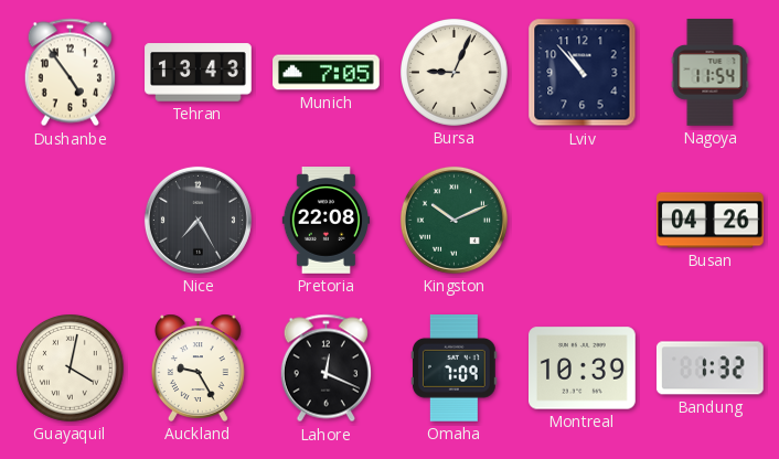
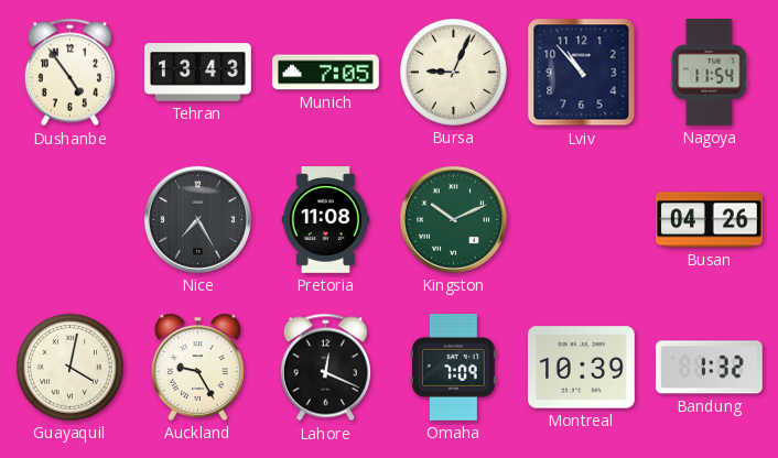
Pretoria: 22:08 -> 11:08 (325, 220)
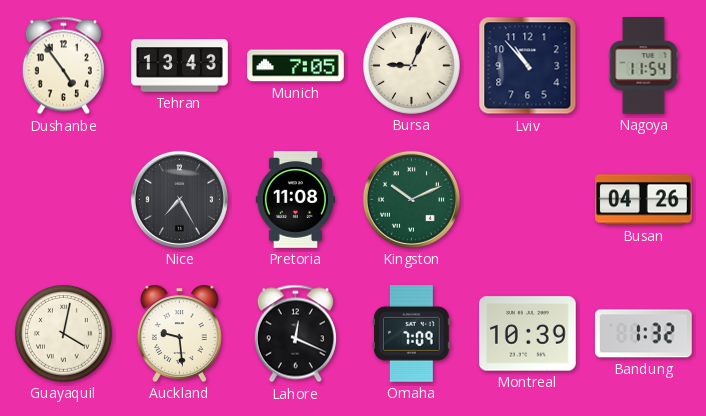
Auckland: 9:25 -> 9:29 (179, 333)
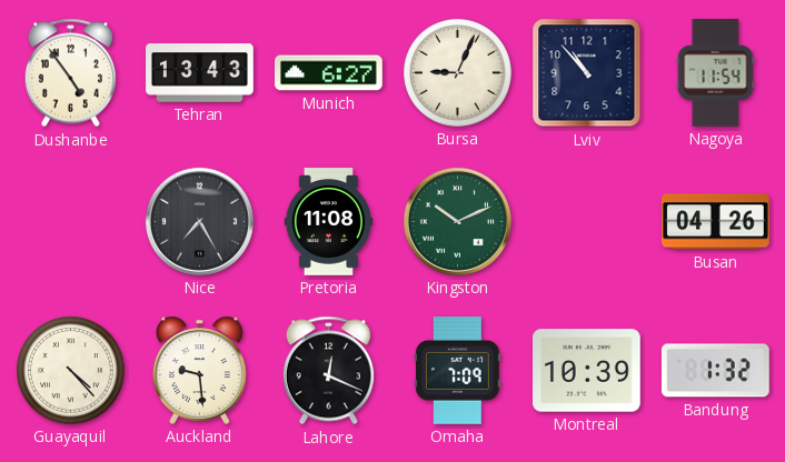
Munich: 7:05 -> 6:27 (329, 73)
Guayaquil: 4:02 -> 4:23 (71, 371)
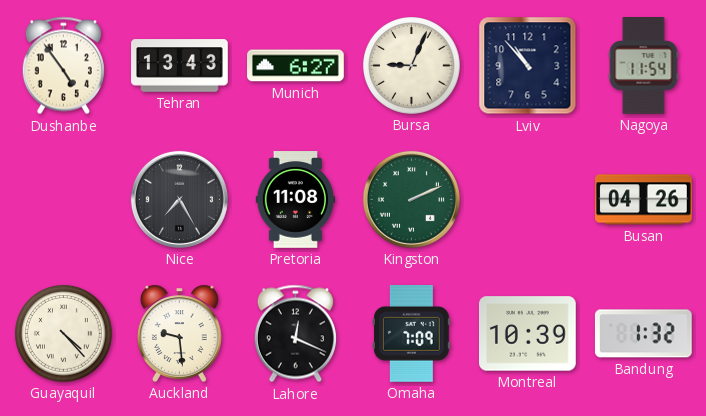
Kingston: 10:11 -> 2:11 (411, 199)
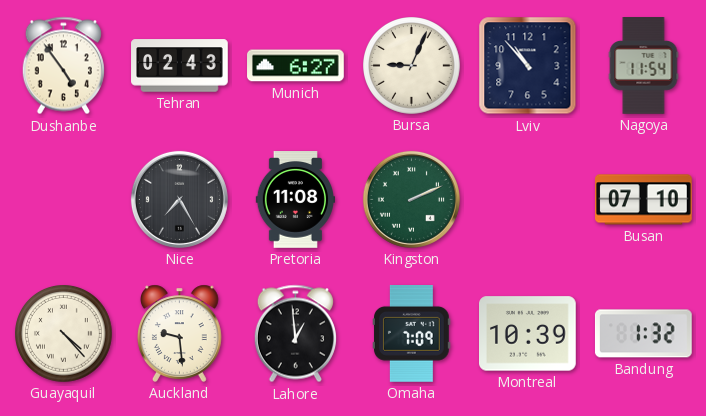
Tehran: 13:43 -> 02:43 (180, 66)
Busan: 04:26 -> 07:10 (644, 200)
Lahore: 12:19 -> 12:59 (295, 334)
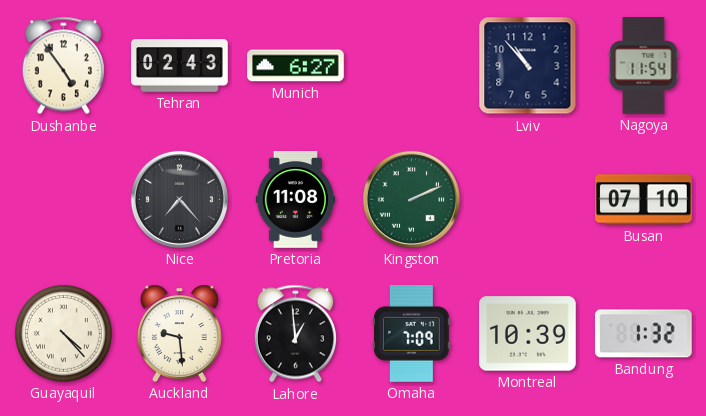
Bursa: 9:04 -> none (412, 66)
Nice: 7:25 -> 7:23 (179, 199)
